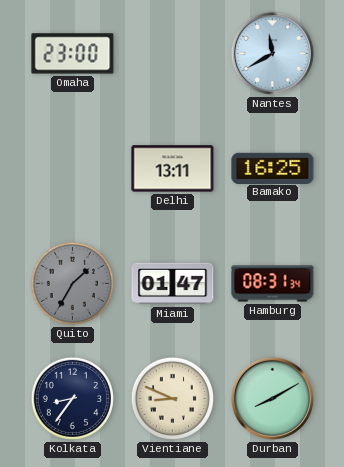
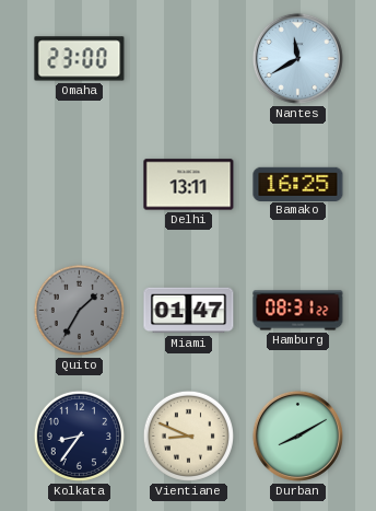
Hamburg: 08:31:34 -> 08:31:22 (298, 311)
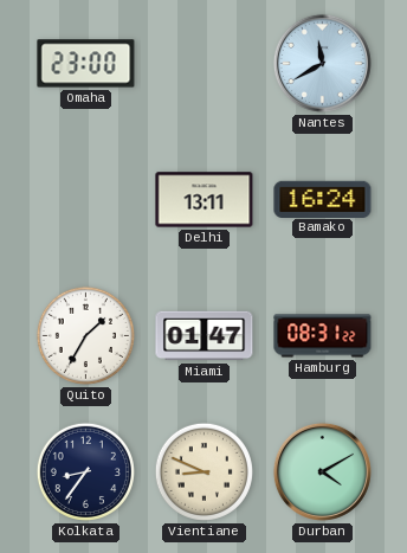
Bamako: 16:25 -> 16:24 (323, 199)
Quito dial: grey -> white (85, 335)
Durban: 8:10 -> 4:10 (322, 471)
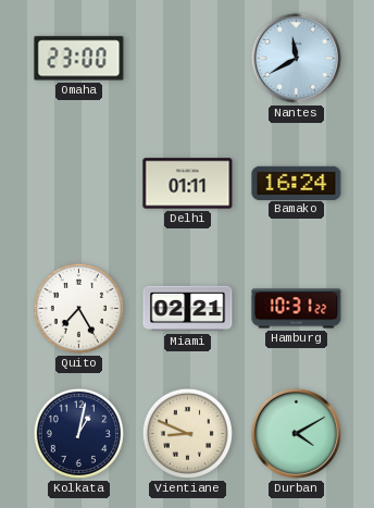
Delhi: 13:11 -> 01:11 (188, 184)
Quito: 1:35 -> 7:25 (78, 308)
Miami: 01:47 -> 02:21 (188, 309)
Hamburg: 08:31 -> 10:31 (297, 309)
Kolkata: 8:36 -> 1:02 (78, 433)
